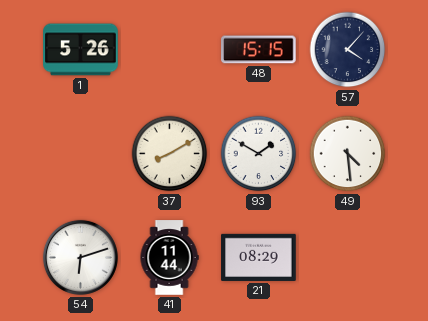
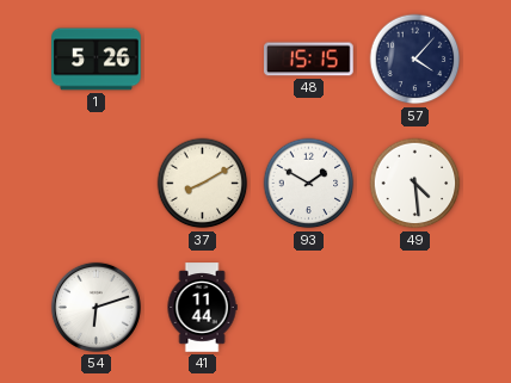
21: 08:29 -> none (259, 257)
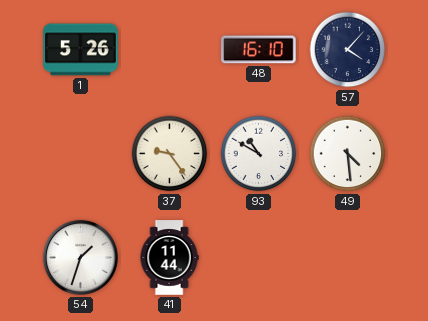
48: 15:15 -> 16:10 (259, 50)
37: 8:10 -> 9:24 (170, 154)
93: 1:50 -> 10:50 (259, 154)
54: 6:12 -> 1:33 (80, 257)
